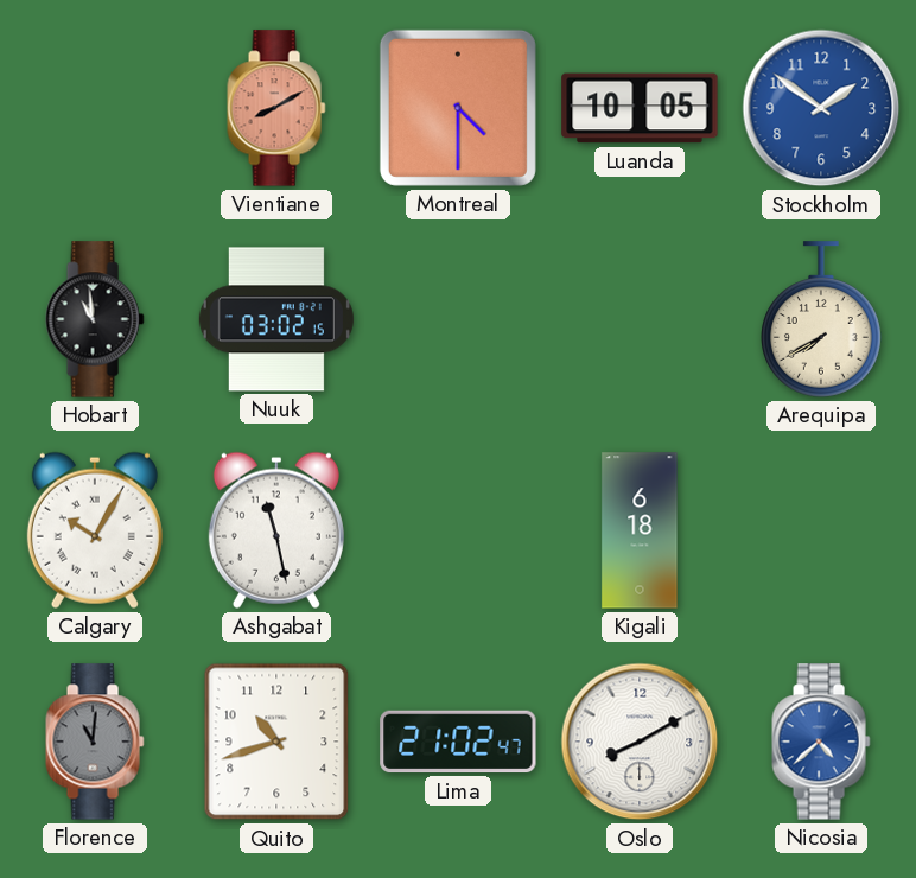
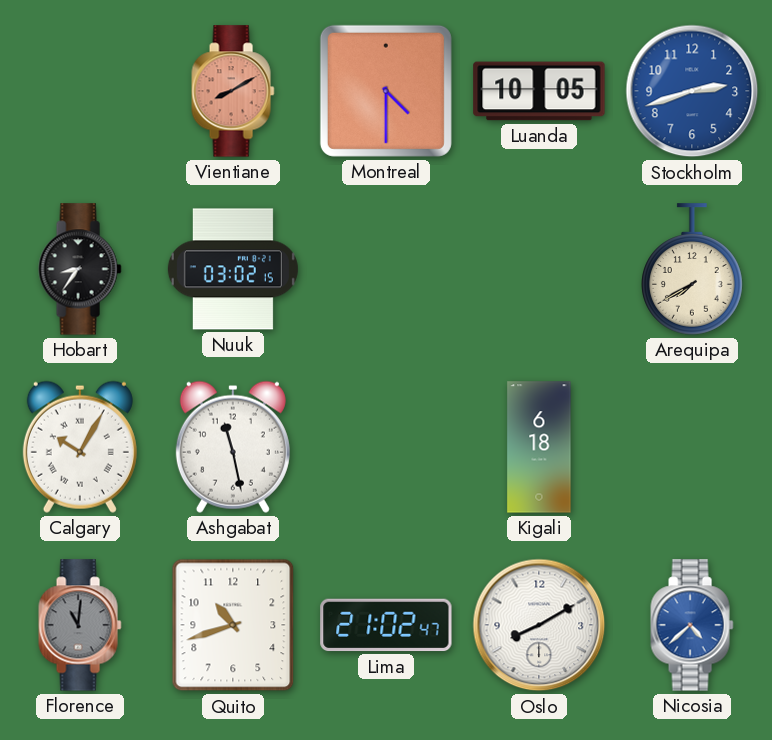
Stockholm: 1:51 -> 2:42 (692, 91)
Hobart: 10:59 -> 8:36 (80, 269)
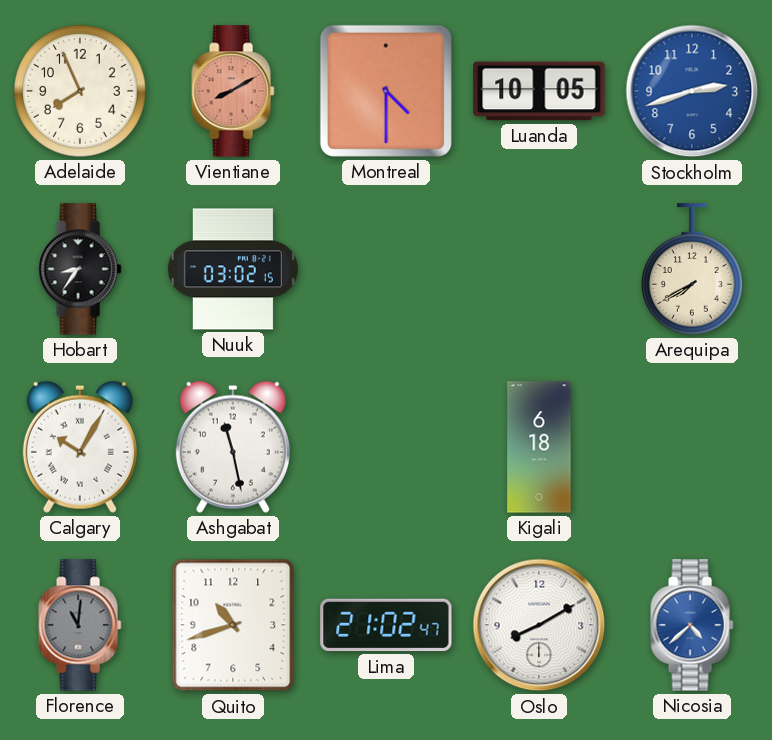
Adelaide: none -> 7:56 (80, 91)
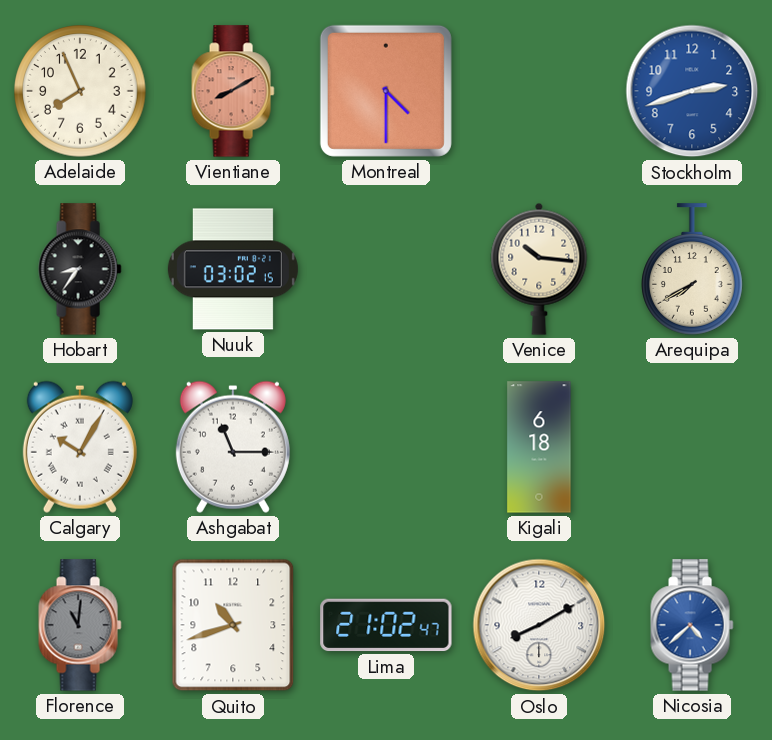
Luanda: 10:05 -> none (539, 91)
Venice: none -> 10:16 (539, 269)
Ashgabat: 11:28 -> 11:15 (233, 447)
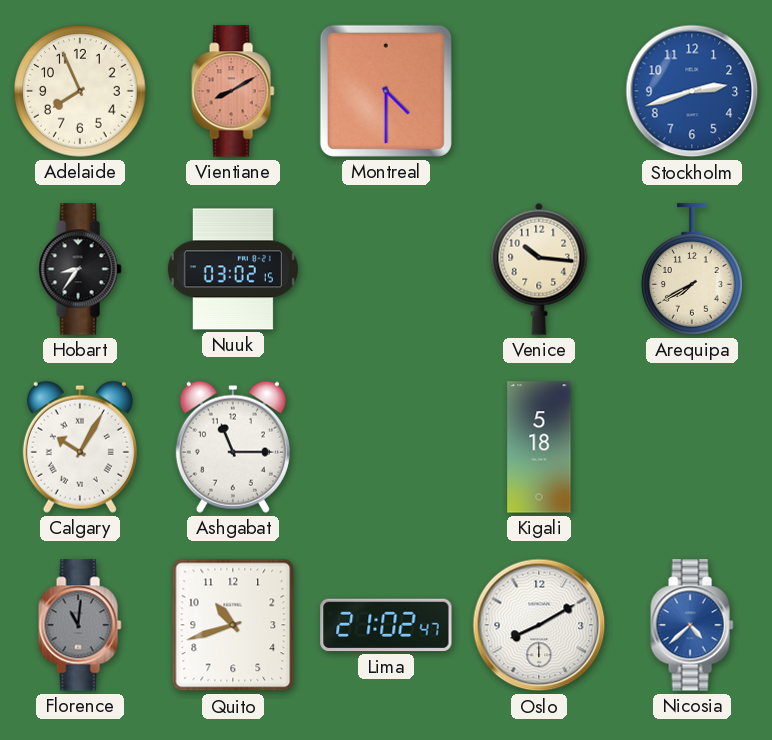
Kigali: 6:18 -> 5:18 (539, 447)
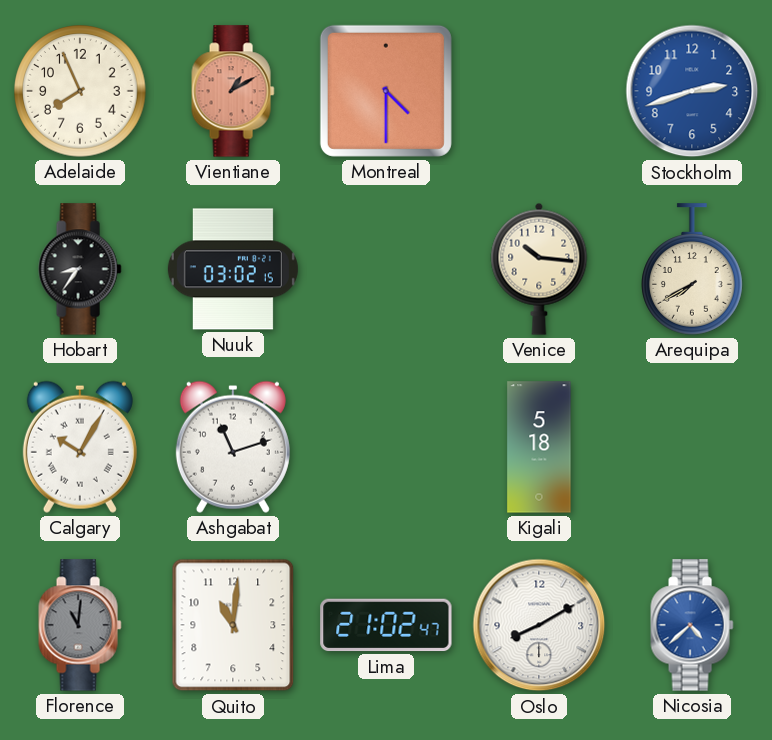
Vientiane: 8:10 -> 1:10 (233, 91)
Ashgabat: 11:15 -> 11:12 (233, 447)
Quito: 10:42 -> 11:01 (233, 625)
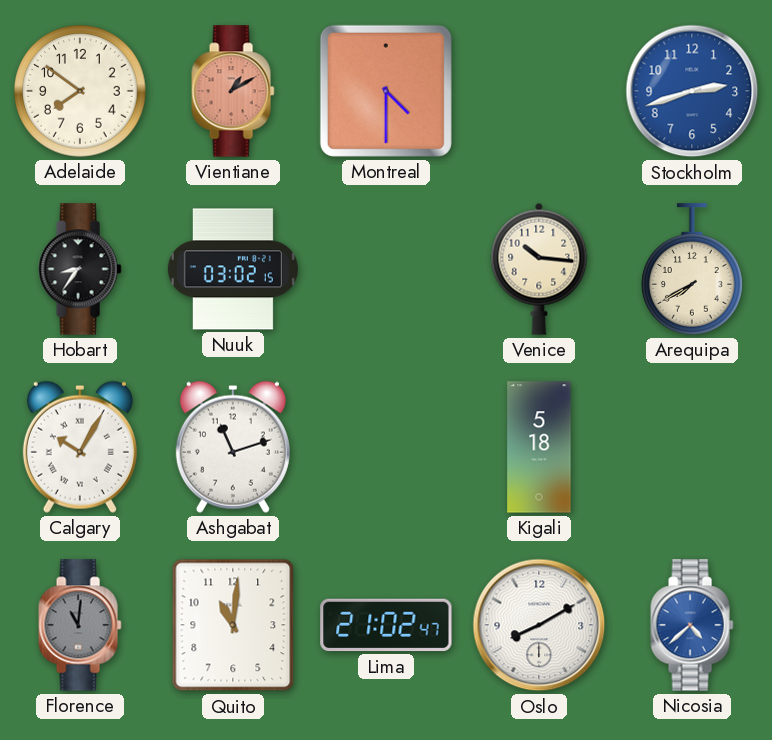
Adelaide: 7:56 -> 7:51 (80, 91)
